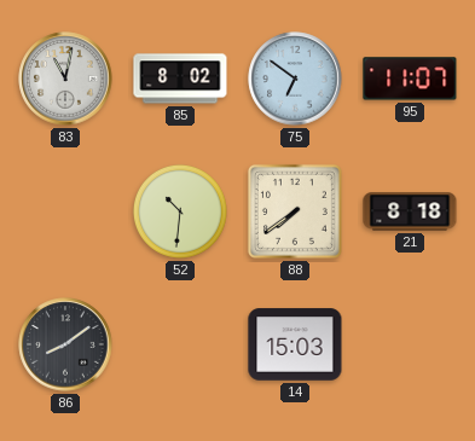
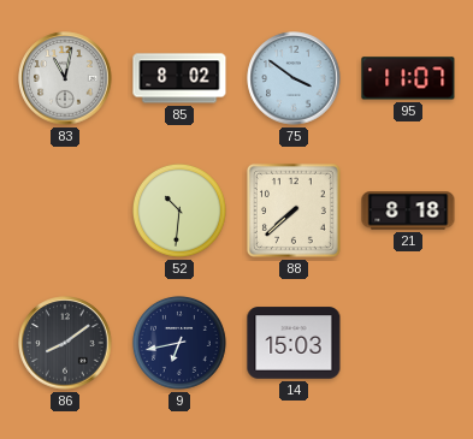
75: 6:51 -> 3:51 (294, 78)
88: 7:39 -> 7:38 (294, 210)
9: none -> 6:43 (179, 343)
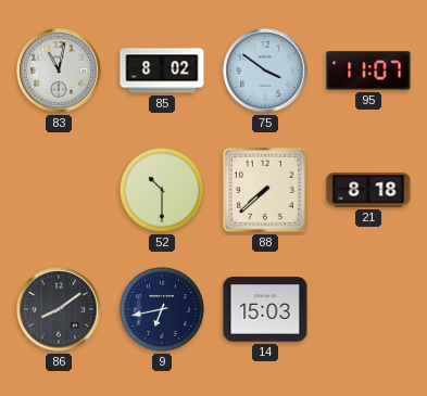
52: 10:31 -> 10:30 (162, 190)
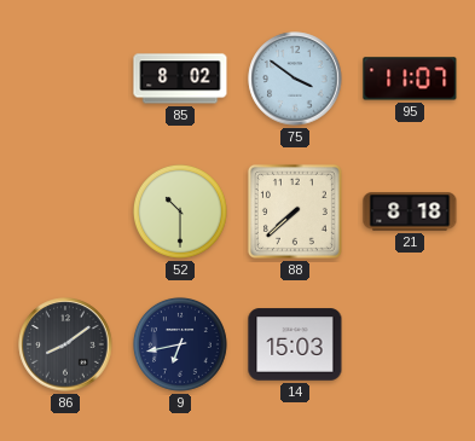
83: 11:02 -> none (59, 71)
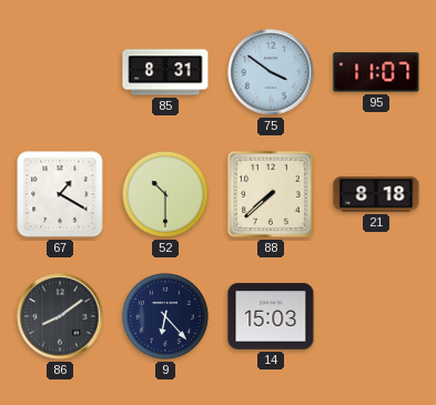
85: 8:02 -> 8:31 (165, 72)
67: none -> 1:20 (60, 194)
9: 6:43 -> 6:23 (165, 316)
